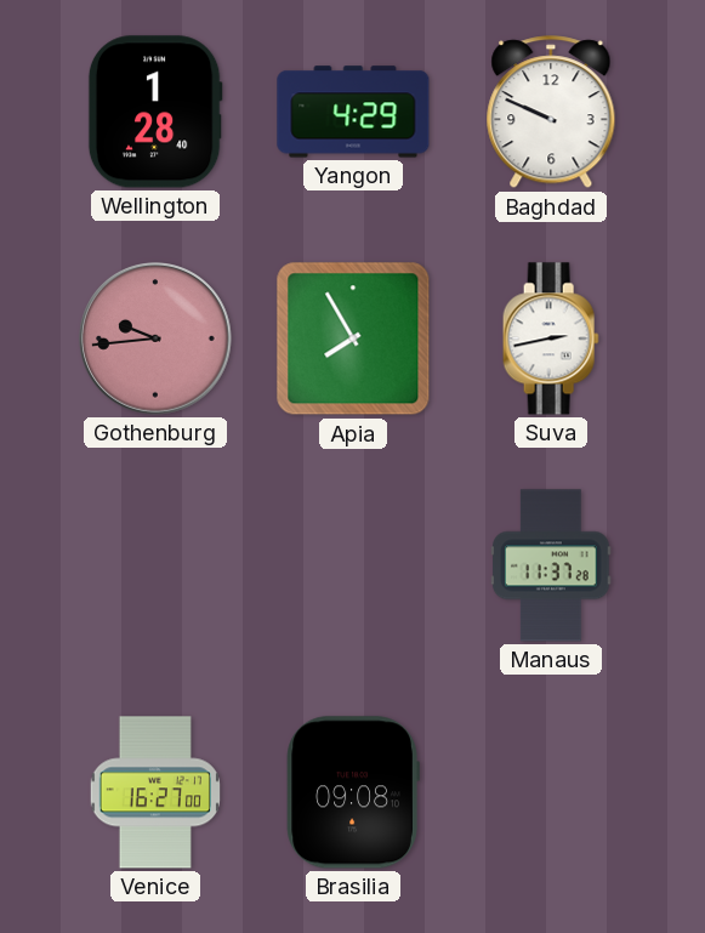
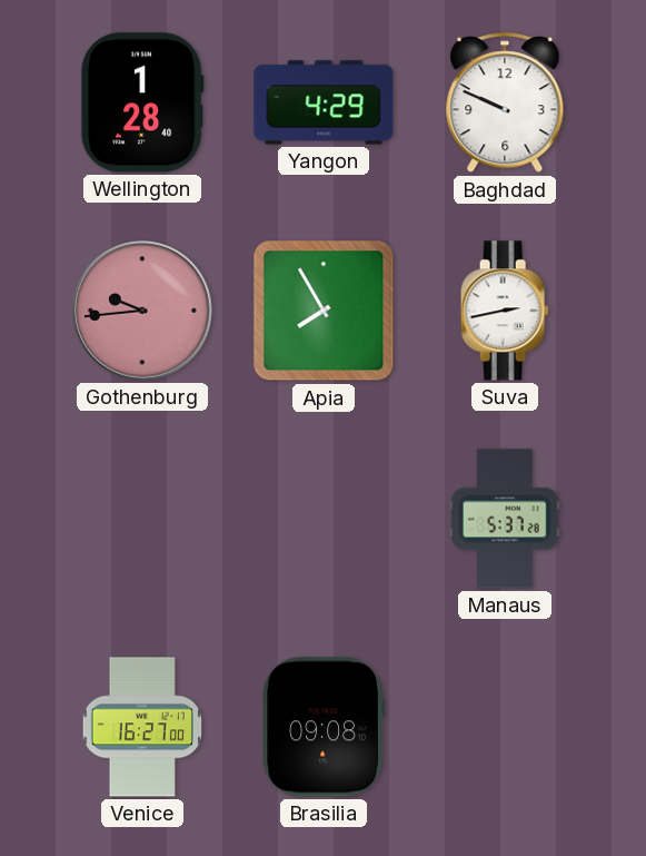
Manaus: 11:37 -> 5:37 (505, 519)
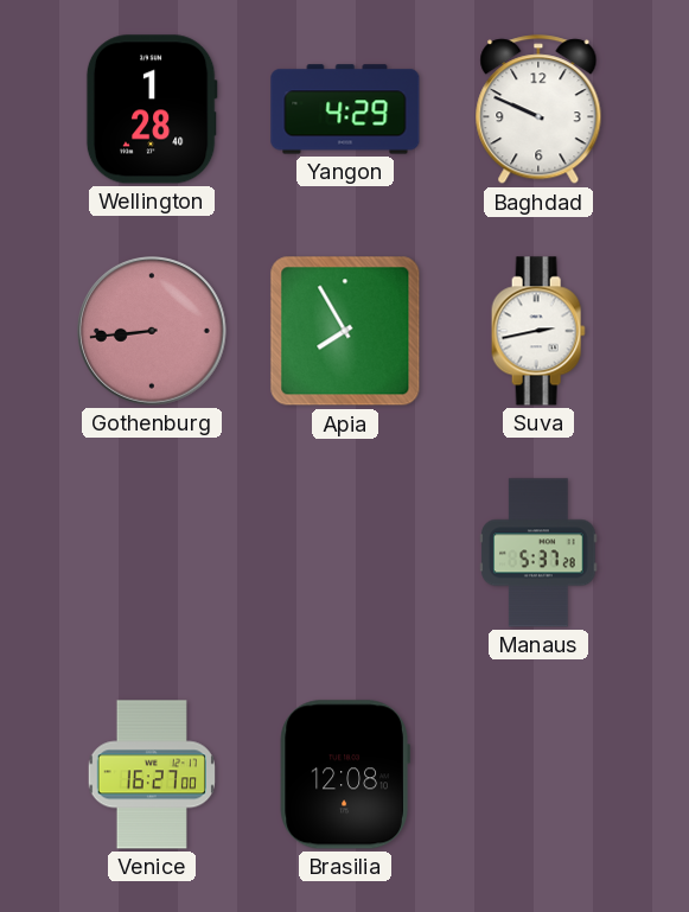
Gothenburg: 9:44 -> 8:44 (153, 332)
Brasilia: 09:08 -> 12:08 (345, 774)
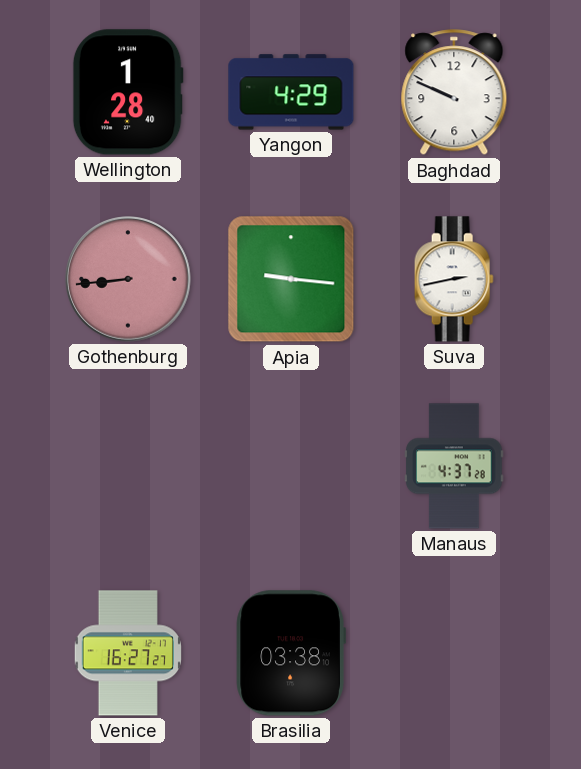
Apia: 7:55 -> 9:16 (291, 279)
Manaus: 5:37 -> 4:37 (454, 466)
Venice: 16:27:00 -> 16:27:27 (128, 653)
Brasilia: 12:08 -> 03:38 (291, 653)
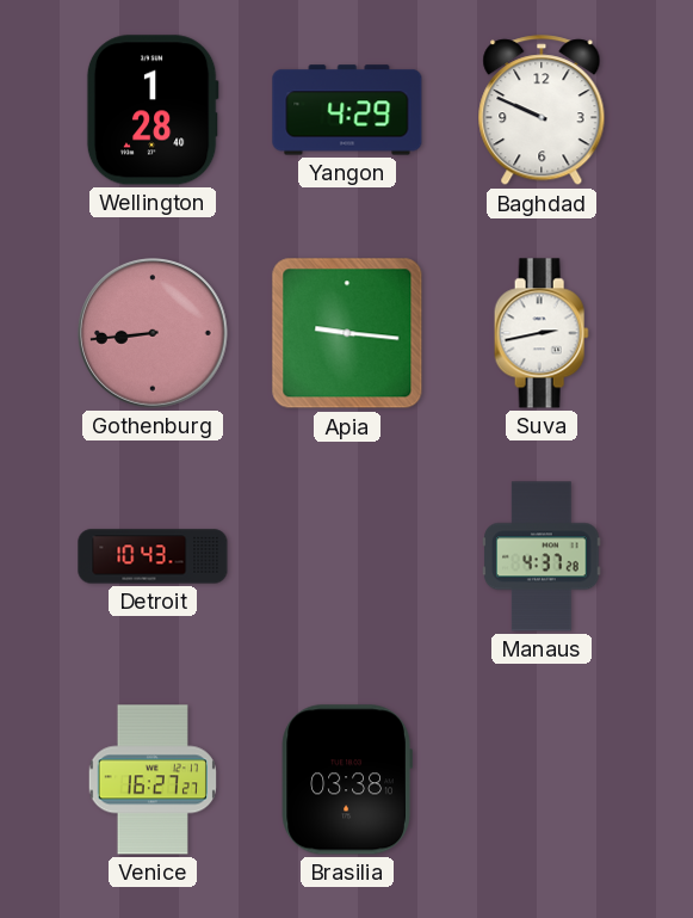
Detroit: none -> 10:43 (153, 556)
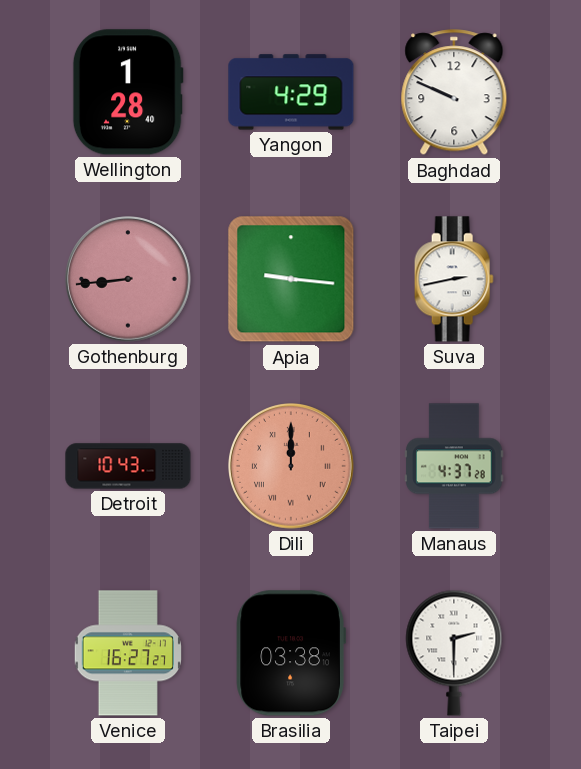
Dili: none -> 12:00 (292, 467)
Taipei: none -> 2:30 (454, 653)
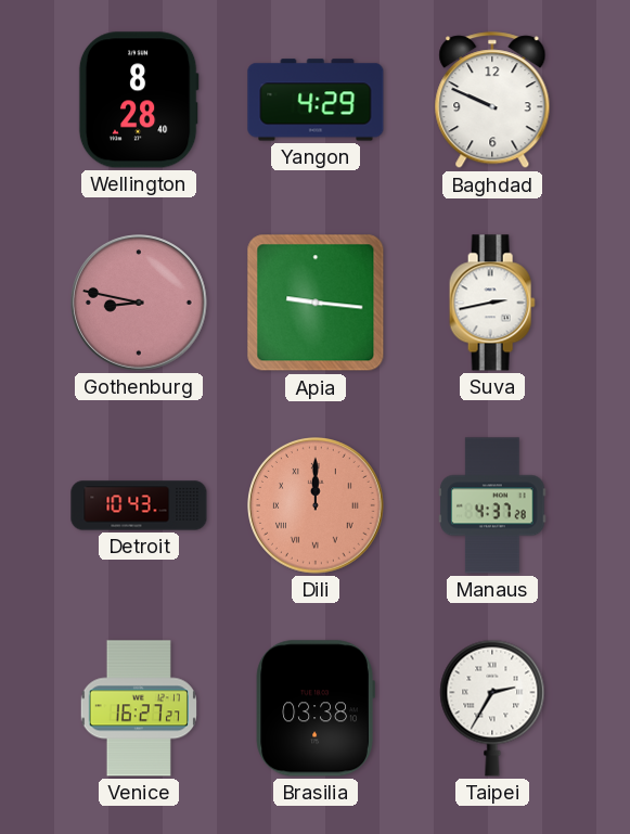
Wellington: 1:28 -> 8:28 (139, 100)
Gothenburg: 8:44 -> 8:47 (140, 304)
Taipei: 2:30 -> 2:35 (492, 708)
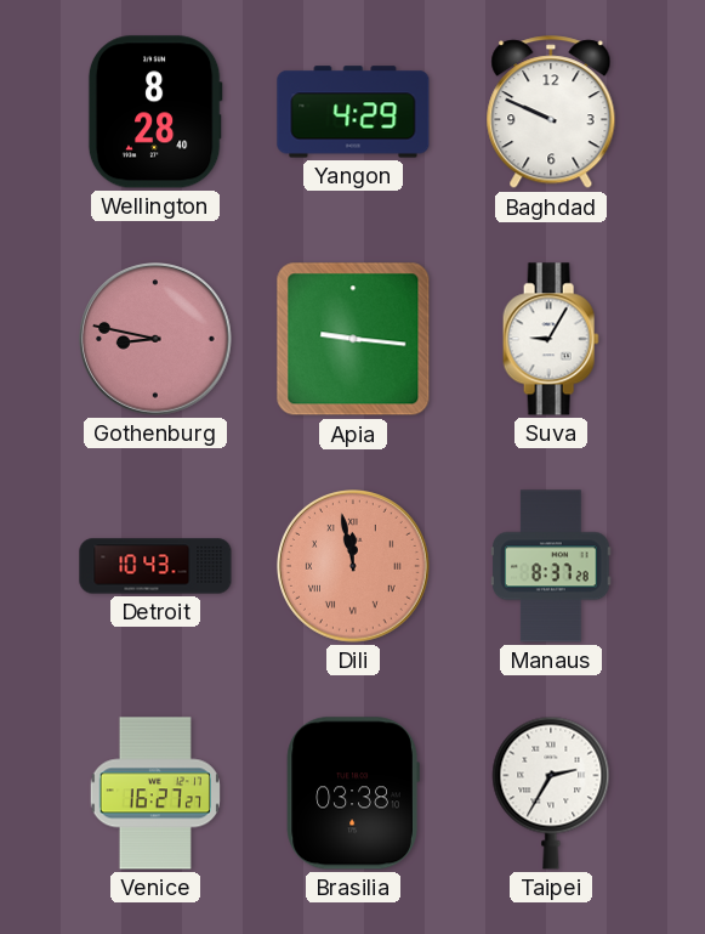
Suva: 2:43 -> 9:05 (551, 339)
Dili: 12:00 -> 11:58 (354, 567)
Manaus: 4:37 -> 8:37 (551, 566)
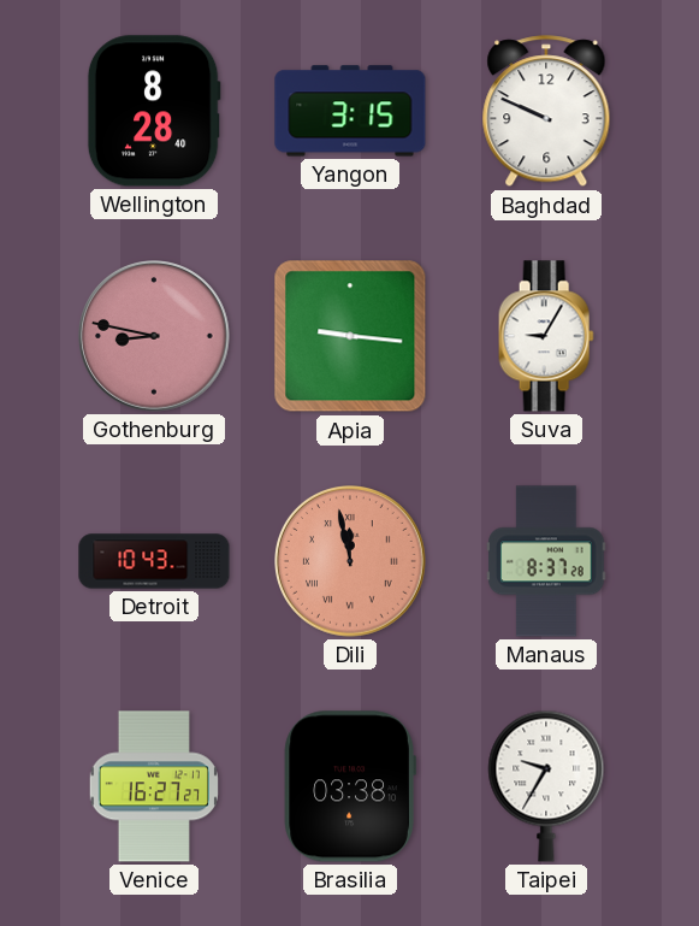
Yangon: 4:29 -> 3:15 (350, 111)
Taipei: 2:35 -> 9:35 (546, 786)
